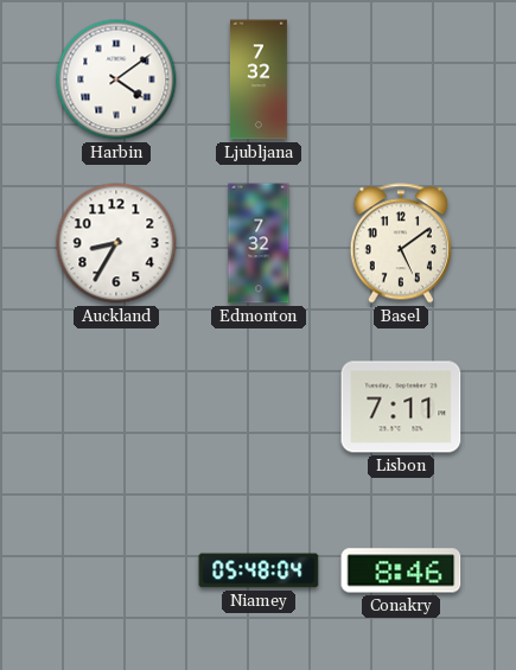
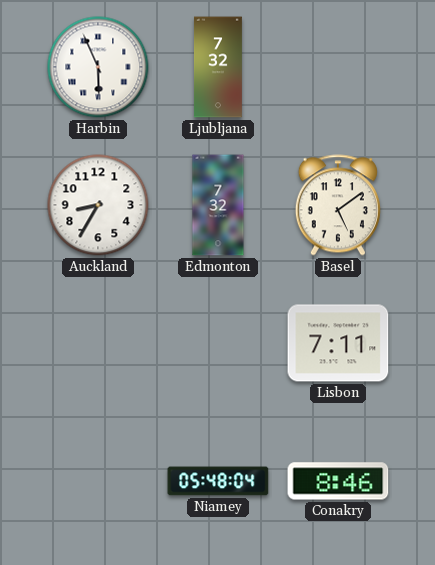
Harbin: 4:09 -> 5:56 (98, 67)
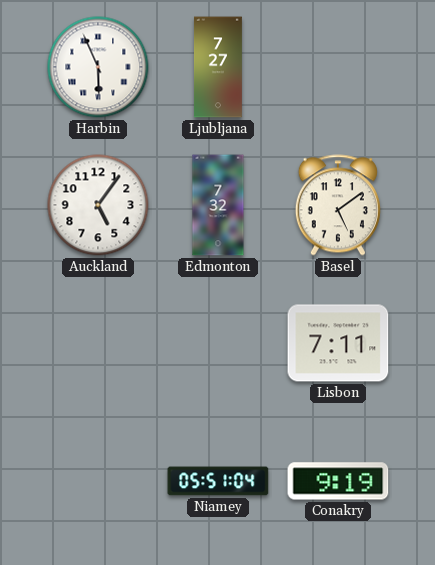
Ljubljana: 7:32 -> 7:27 (218, 67)
Auckland: 8:35 -> 5:06 (98, 205)
Niamey: 05:48 -> 05:51 (218, 481)
Conakry: 8:46 -> 9:19 (338, 481)
